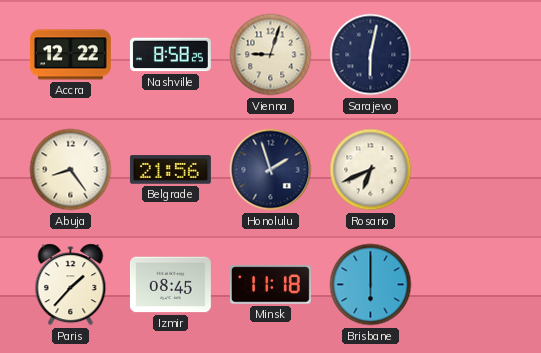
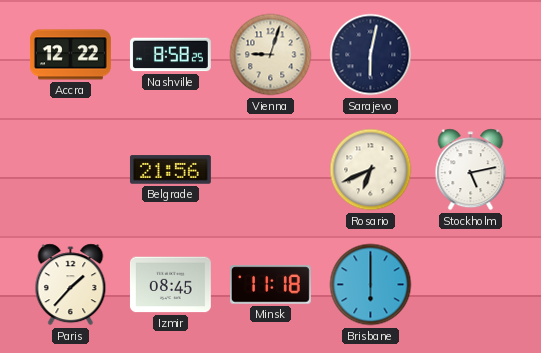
Abuja: 8:24 -> none (71, 170)
Honolulu: 1:57 -> none (271, 170)
Stockholm: none -> 5:13 (471, 170)
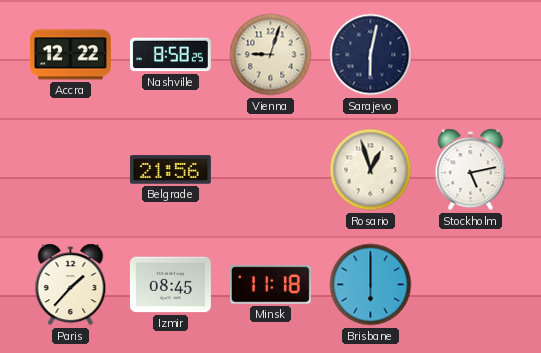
Rosario: 6:41 -> 12:57 (371, 170)
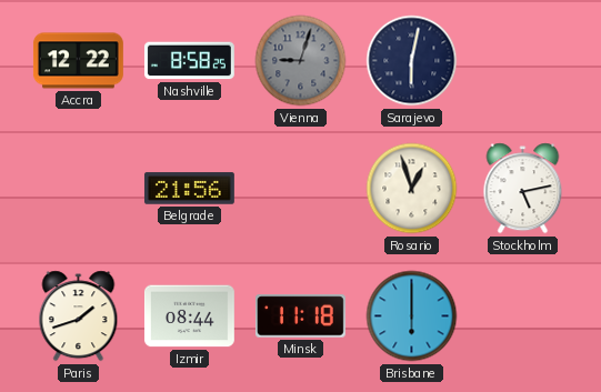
Vienna dial: cream -> grey (301, 61)
Paris: 1:37 -> 1:42 (79, 316)
Izmir: 08:45 -> 08:44 (189, 316)
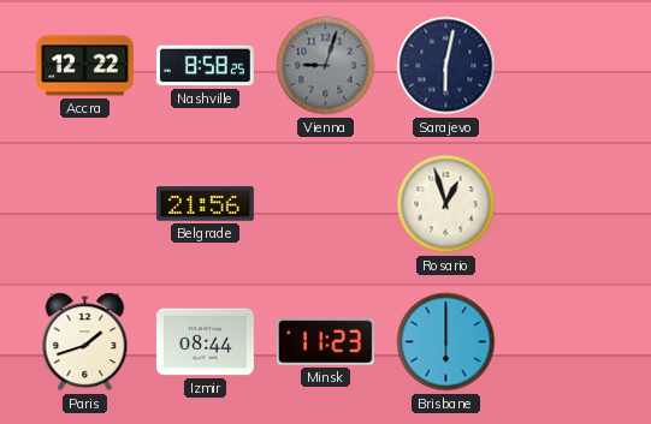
Stockholm: 5:13 -> none (523, 189)
Minsk: 11:18 -> 11:23 (325, 342)
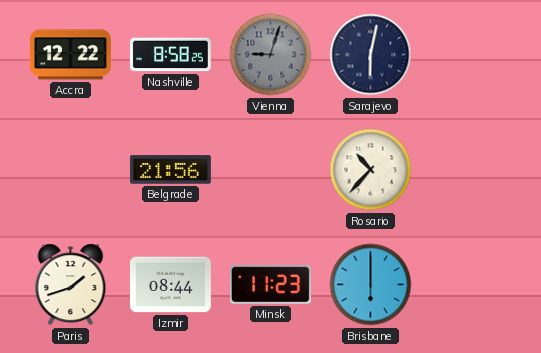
Rosario: 12:57 -> 10:37 (371, 170)
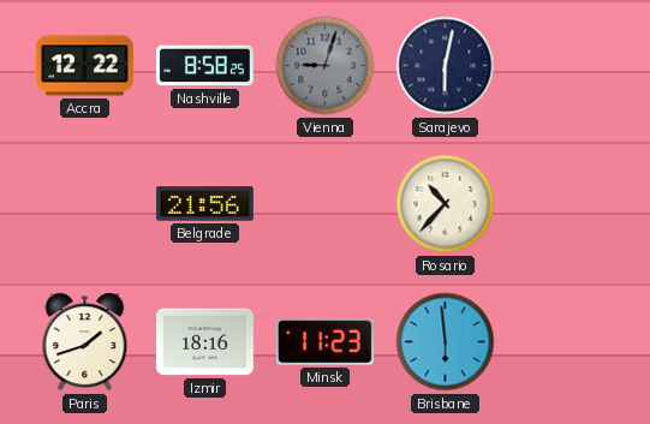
Izmir: 08:44 -> 18:16 (204, 342)
Brisbane: 6:00 -> 5:59 (446, 342)
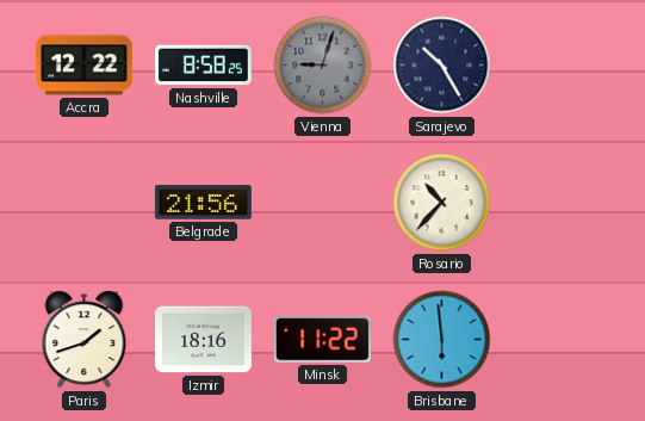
Sarajevo: 6:02 -> 10:25 (442, 66)
Minsk: 11:23 -> 11:22 (322, 340)
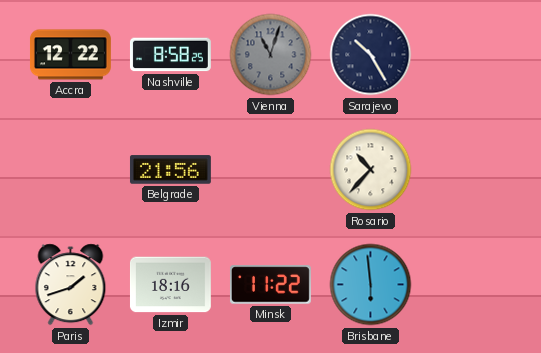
Vienna: 9:03 -> 11:03 (271, 55)
